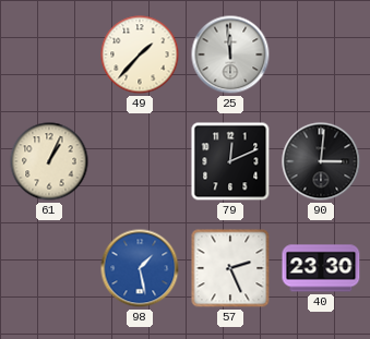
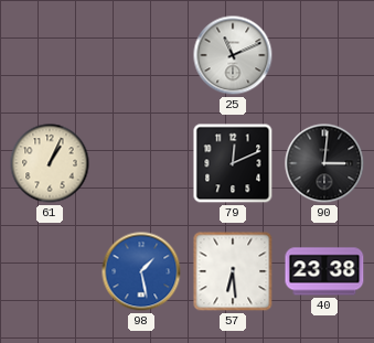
49: 1:37 -> none (140, 55)
25: 11:59 -> 11:11 (233, 55)
57: 2:26 -> 6:29 (233, 271)
40: 23:30 -> 23:38 (324, 271)
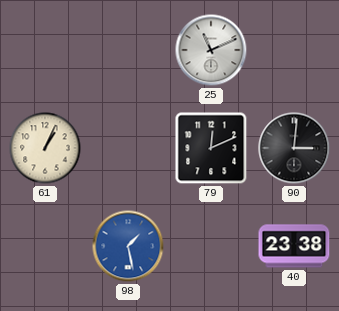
57: 6:29 -> none (233, 271)
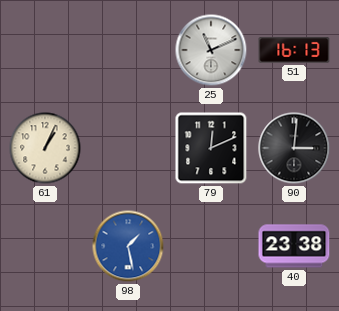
51: none -> 16:13 (294, 50)
